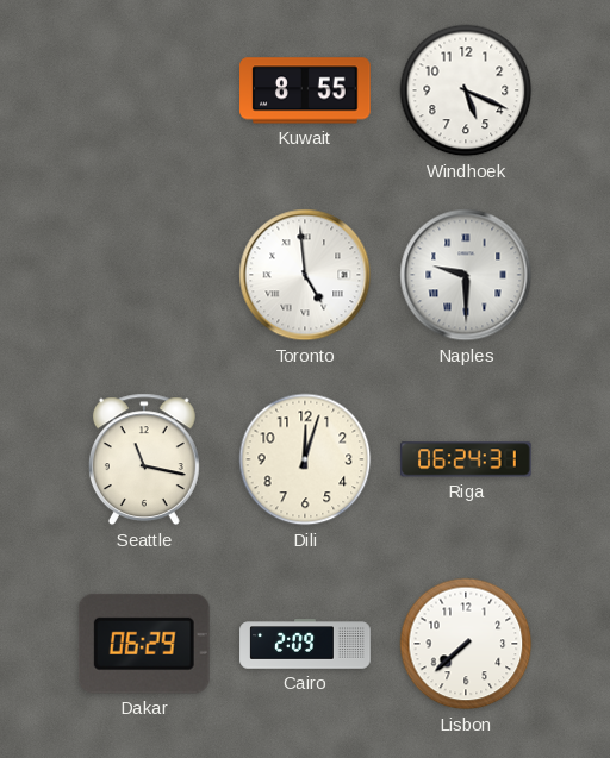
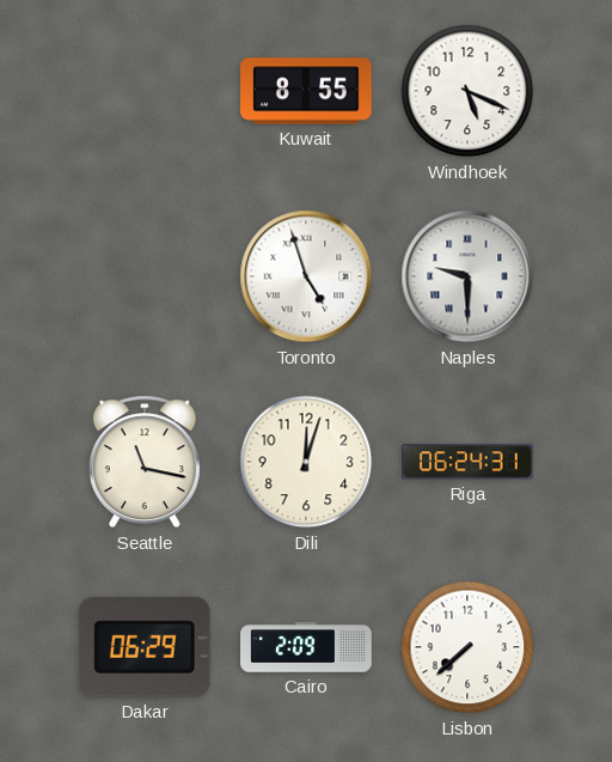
Toronto: 4:59 -> 4:57 (306, 276)
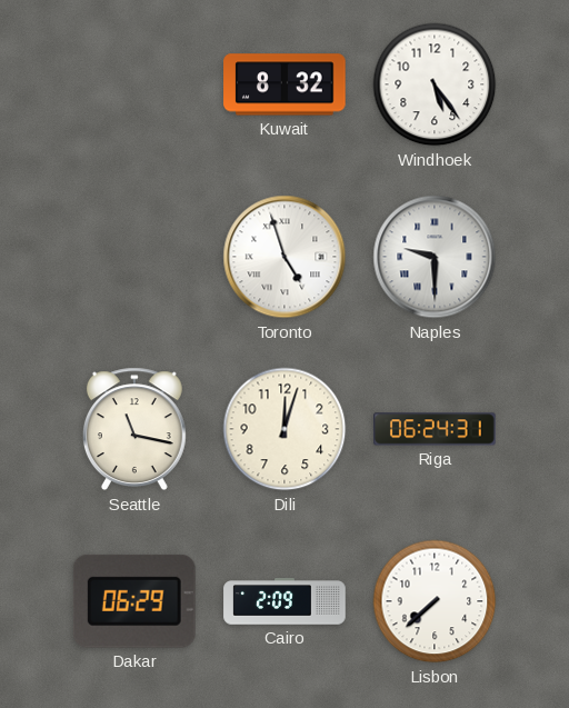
Kuwait: 8:55 -> 8:32 (284, 84)
Windhoek: 5:19 -> 5:24 (435, 84)
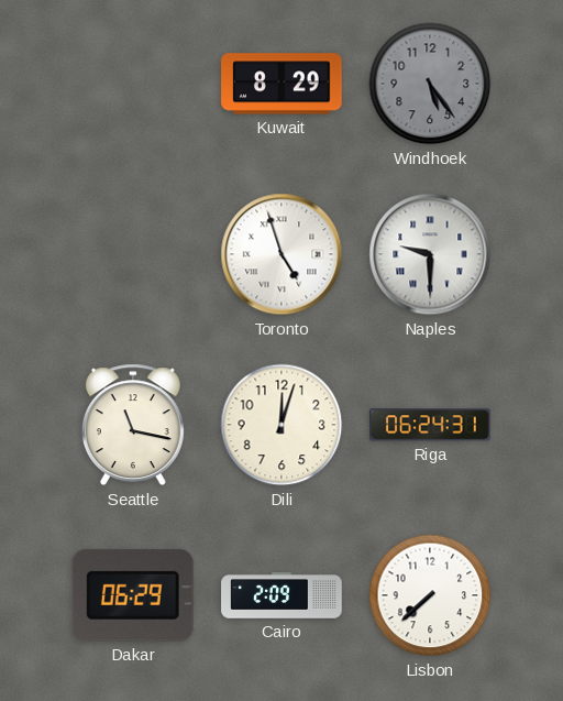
Kuwait: 8:32 -> 8:29 (281, 84)
Windhoek dial: white -> grey (430, 84)
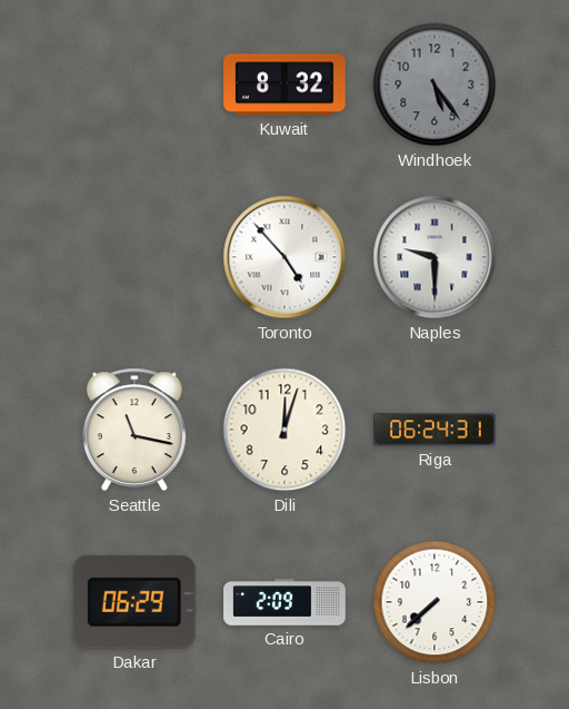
Kuwait: 8:29 -> 8:32 (284, 85)
Toronto: 4:57 -> 4:53 (284, 257)
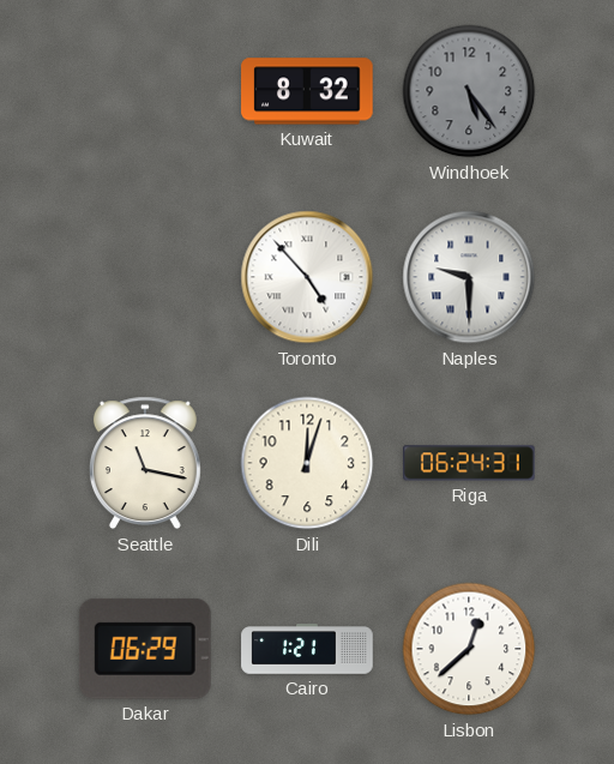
Cairo: 2:09 -> 1:21 (307, 649)
Lisbon: 7:38 -> 12:38 (469, 649)
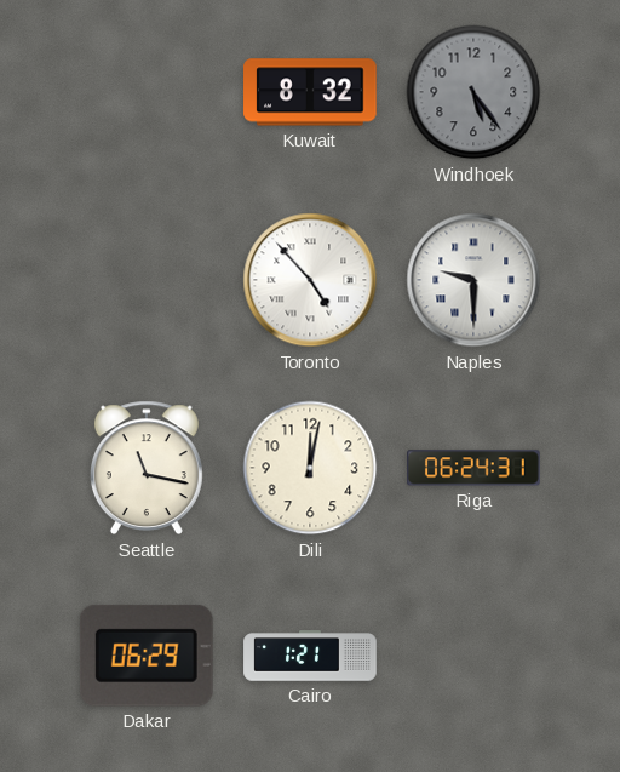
Dili: 12:03 -> 12:02 (310, 468)
Lisbon: 12:38 -> none (469, 649)
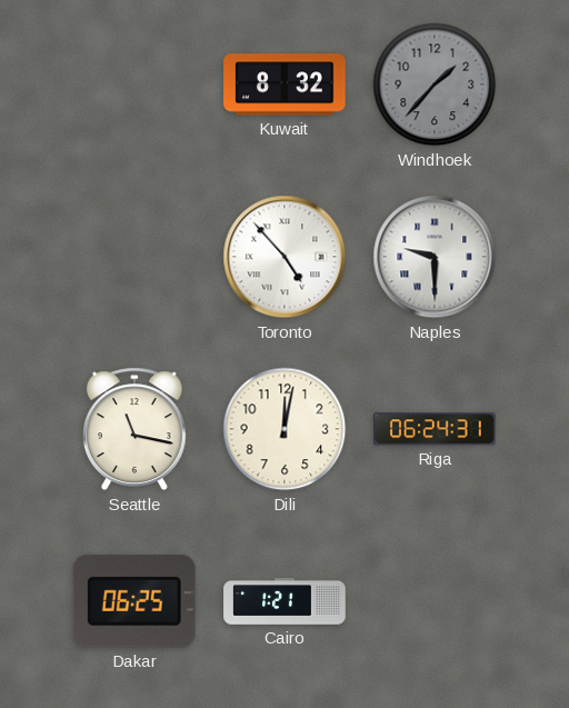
Windhoek: 5:24 -> 1:37 (435, 84)
Dakar: 06:29 -> 06:25 (134, 601)
